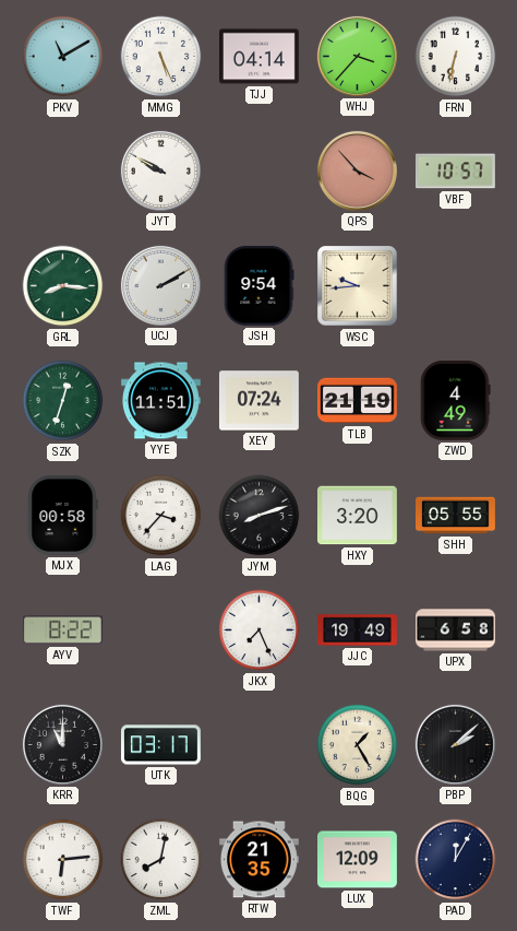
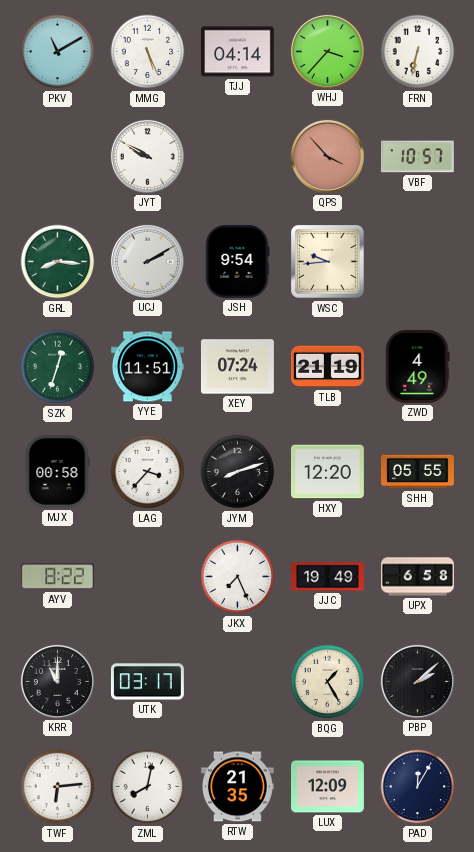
HXY: 3:20 -> 12:20 (328, 472)
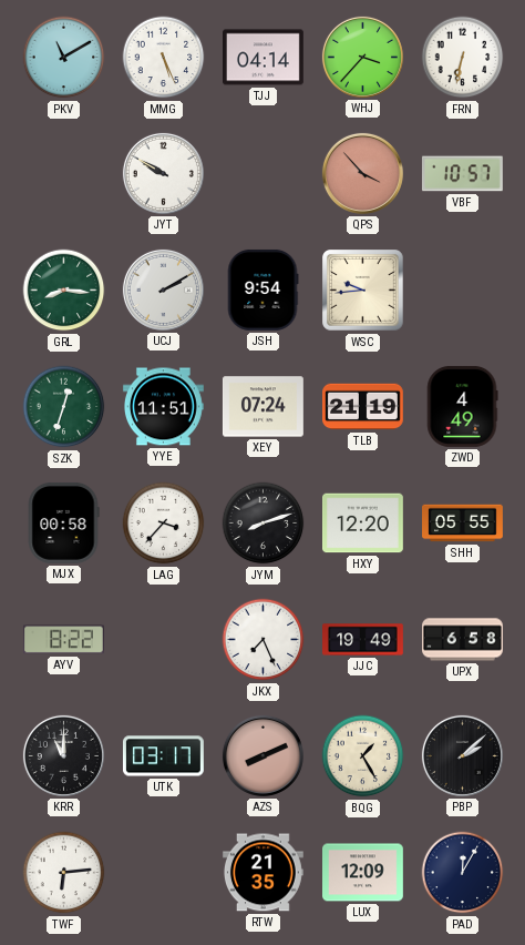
AZS: none -> 8:11 (262, 755)
ZML: 8:02 -> none (148, 787)
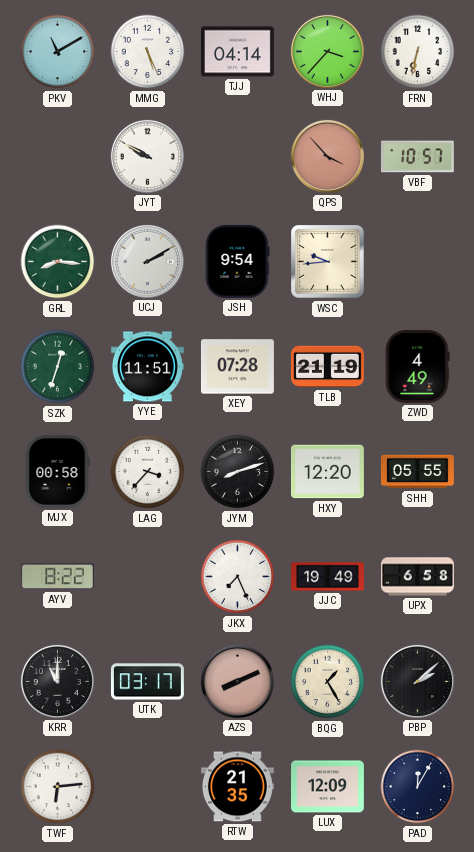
XEY: 07:24 -> 07:28 (238, 367)
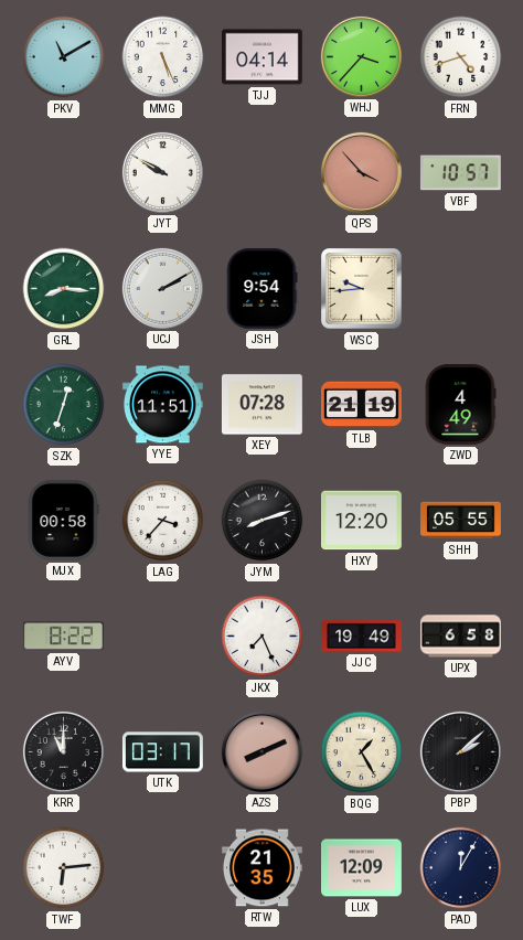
FRN: 6:32 -> 4:42 (461, 57)
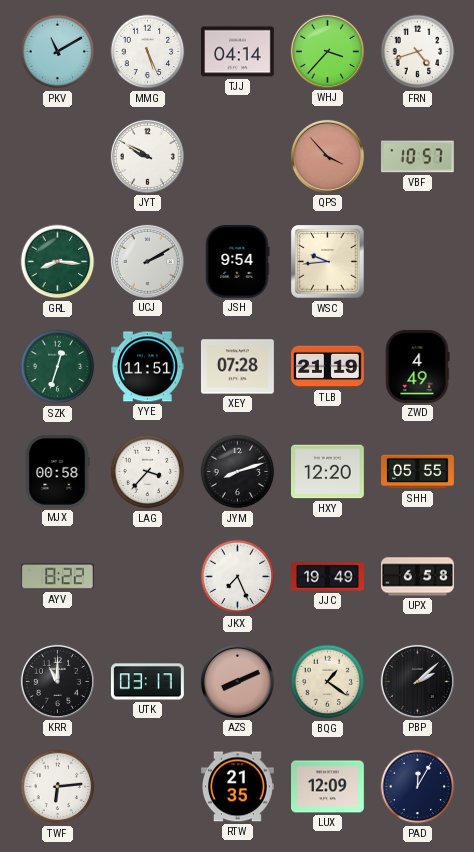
BQG: 1:25 -> 1:21 (328, 682)
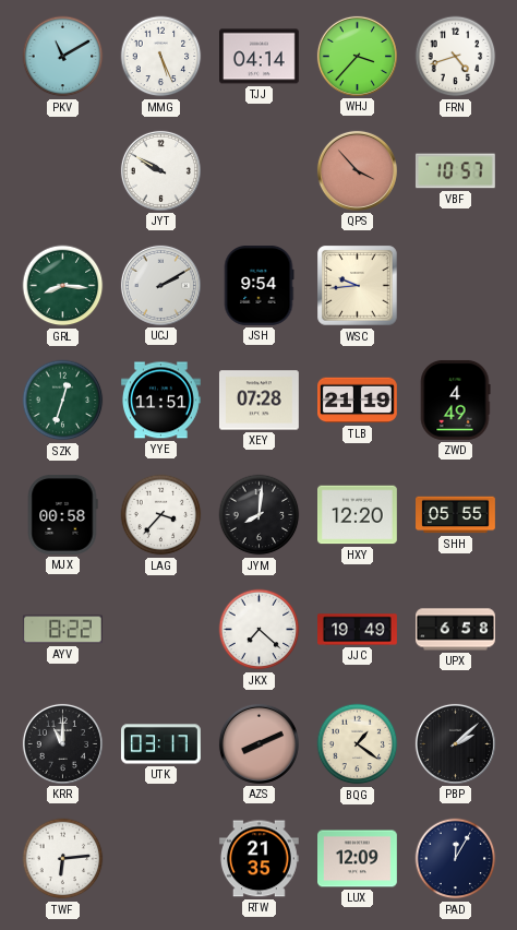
JYM: 8:12 -> 8:01 (260, 515)
JKX: 7:26 -> 7:22 (260, 630)
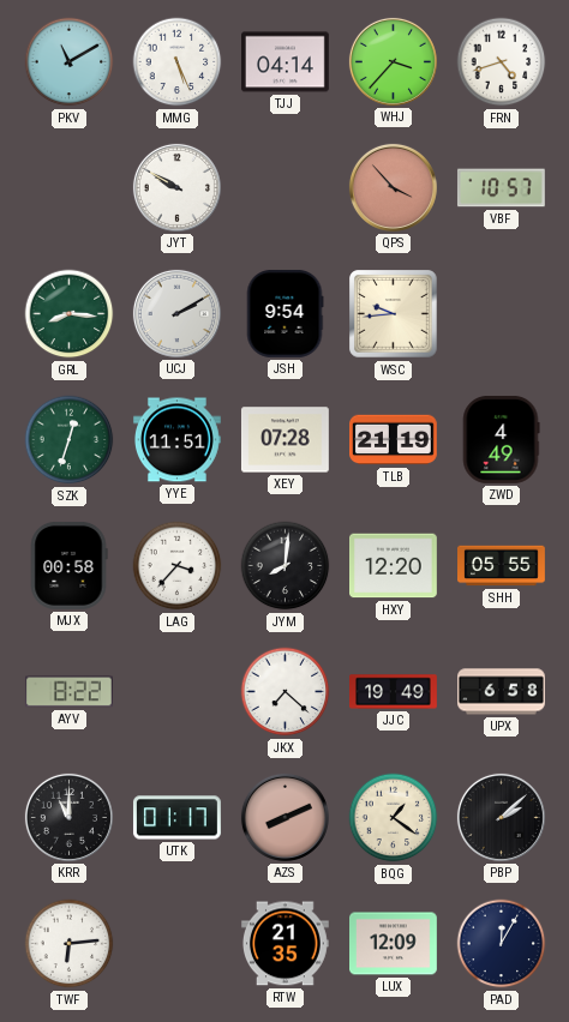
UTK: 03:17 -> 01:17 (176, 818)
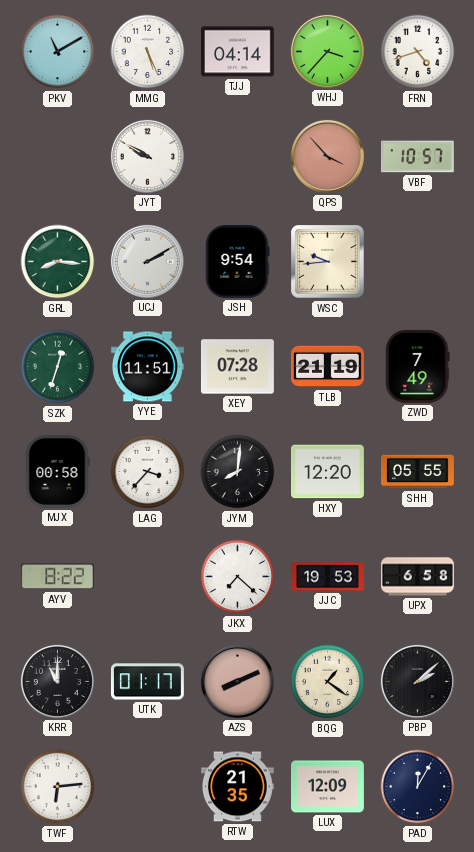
ZWD: 4:49 -> 7:49 (417, 366)
JJC: 19:49 -> 19:53 (328, 577)
